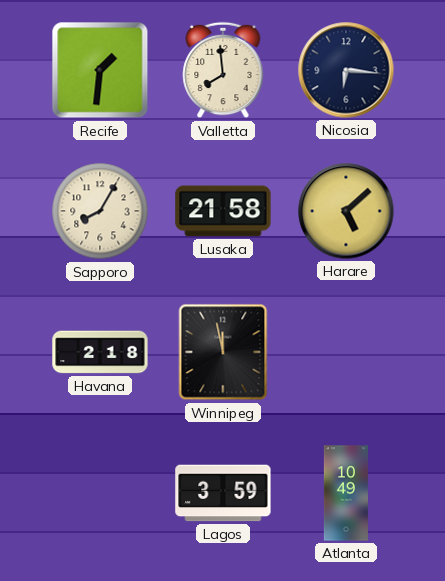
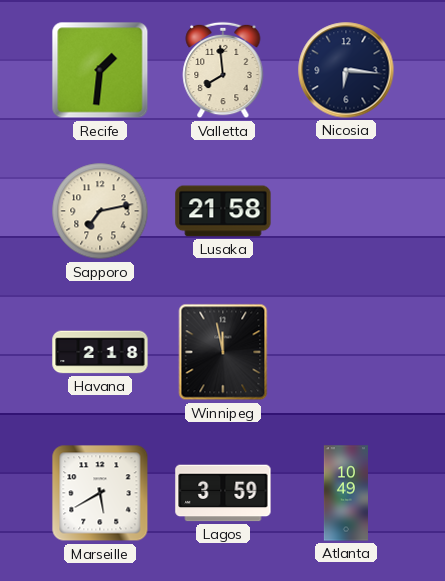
Sapporo: 8:05 -> 7:13 (100, 211)
Harare: 5:08 -> none (346, 211)
Marseille: none -> 5:40 (100, 493)
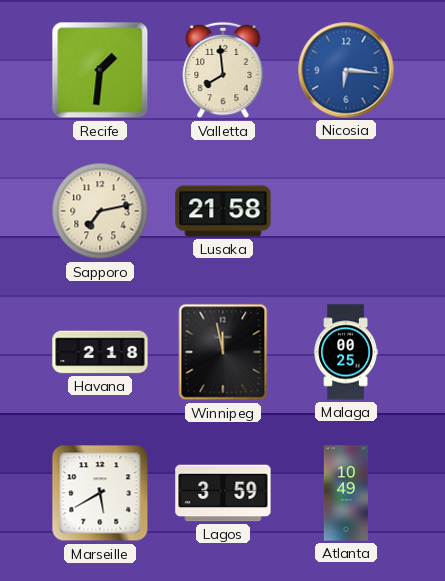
Nicosia dial: navy -> blue (346, 70)
Malaga: none -> 00:25 (346, 352)
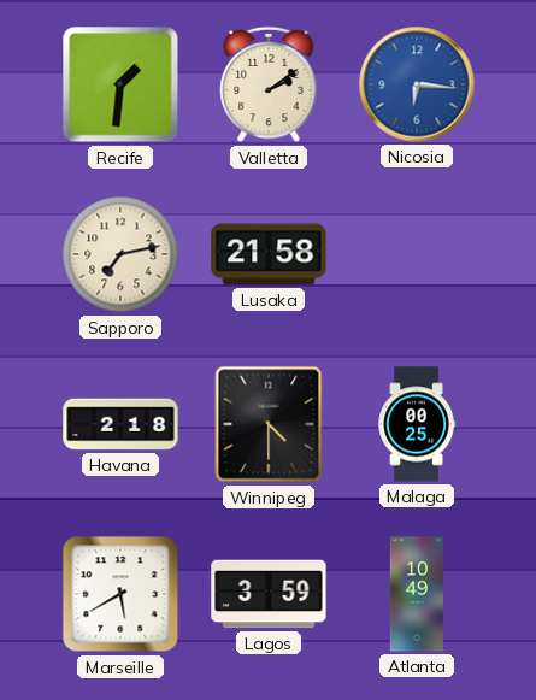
Valletta: 7:59 -> 2:09 (269, 84)
Winnipeg: 11:58 -> 4:30 (269, 424)
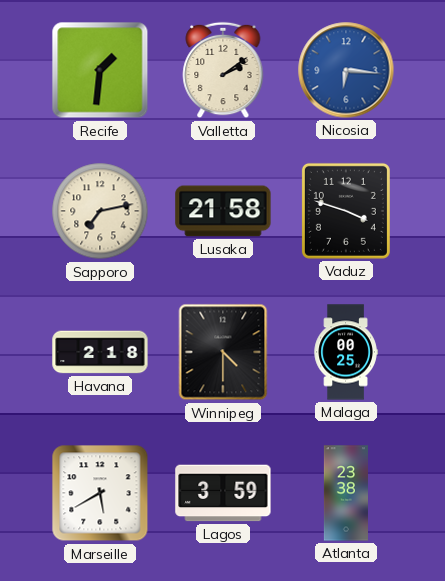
Vaduz: none -> 3:48 (346, 211)
Atlanta: 10:49 -> 23:38 (346, 493)
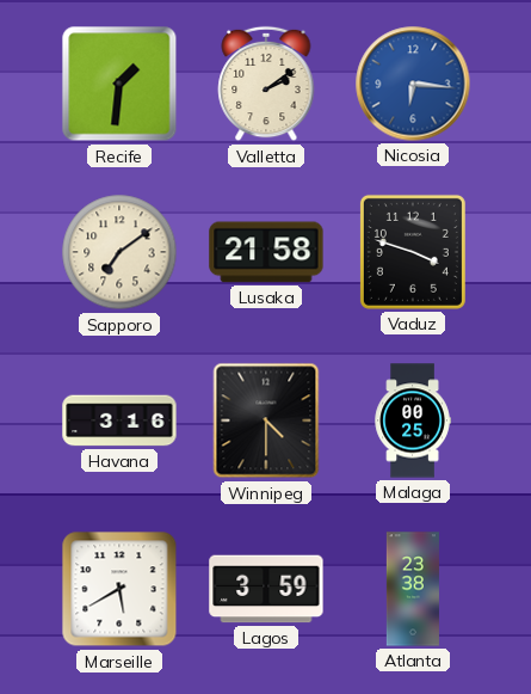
Sapporo: 7:13 -> 7:09 (119, 252)
Havana: 2:18 -> 3:16 (119, 420)
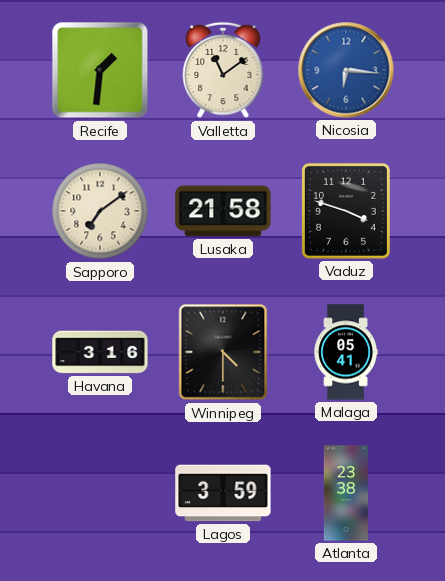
Valletta: 2:09 -> 11:09 (223, 70)
Malaga: 00:25 -> 05:41 (346, 352)
Marseille: 5:40 -> none (119, 589)
